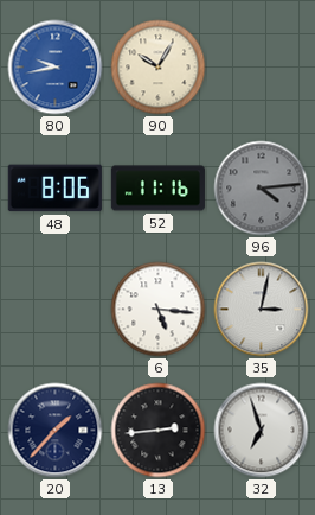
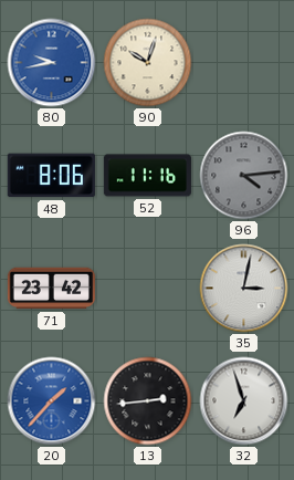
90: 10:05 -> 10:03 (148, 63)
71: none -> 23:42 (51, 289)
6: 5:16 -> none (159, 310)
20 dial: navy -> blue (52, 401)
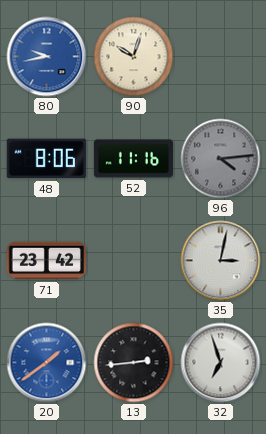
20: 1:37 -> 1:39 (47, 363)
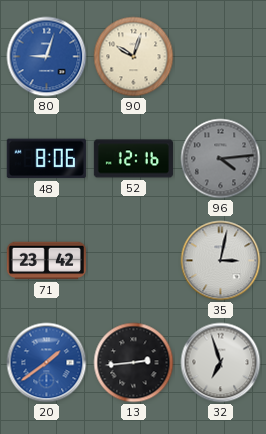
80: 9:43 -> 9:03 (47, 57)
52: 11:16 -> 12:16 (133, 159)
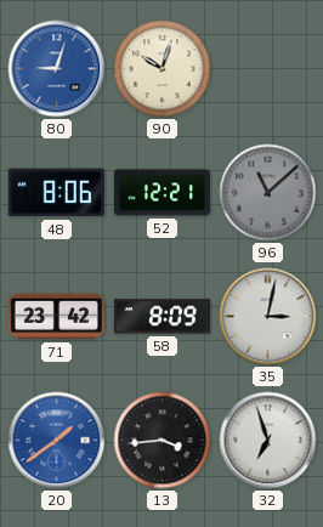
52: 12:16 -> 12:21 (161, 193)
96: 4:14 -> 11:08 (268, 193)
58: none -> 8:09 (161, 317)
13: 2:44 -> 3:44 (163, 441)
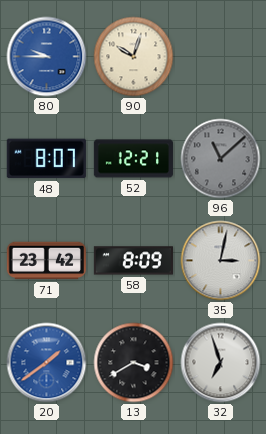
80: 9:03 -> 9:45 (47, 57)
48: 8:06 -> 8:07 (46, 159)
13: 3:44 -> 3:40 (134, 363)
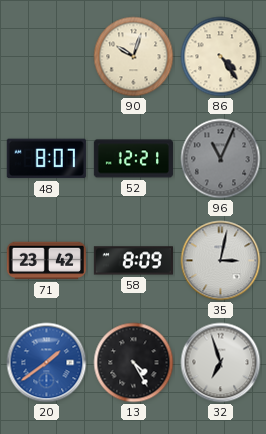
80: 9:45 -> none (47, 57)
86: none -> 4:24 (221, 57)
96: 11:08 -> 11:04 (221, 159)
13: 3:40 -> 4:25 (134, 363)
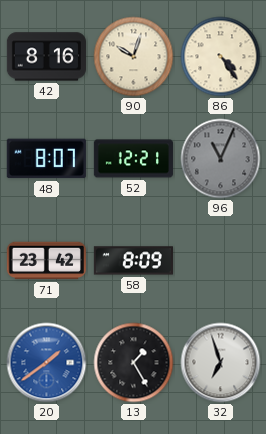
42: none -> 8:16 (46, 57)
35: 3:02 -> none (221, 261)
13: 4:25 -> 1:25 (134, 363)
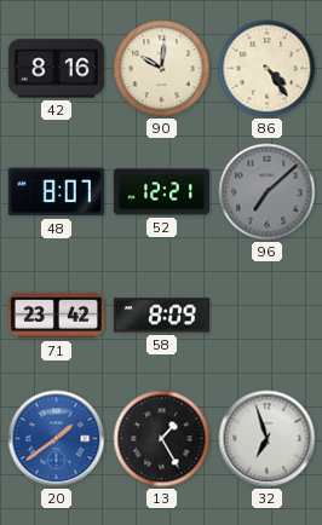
90: 10:03 -> 10:01 (162, 69)
96: 11:04 -> 7:08 (268, 192)
